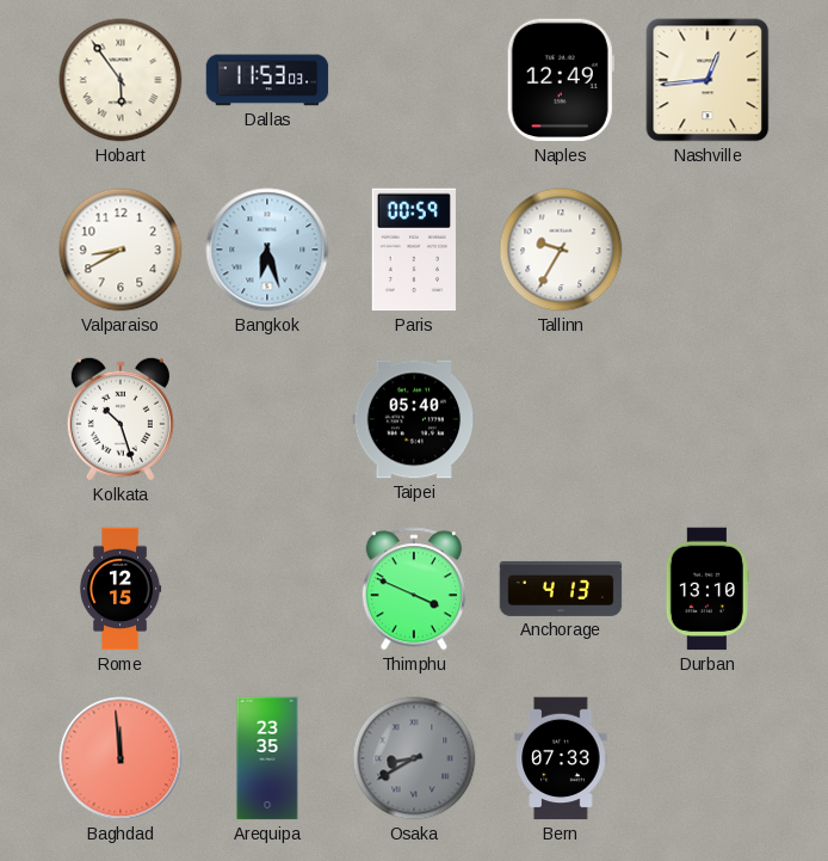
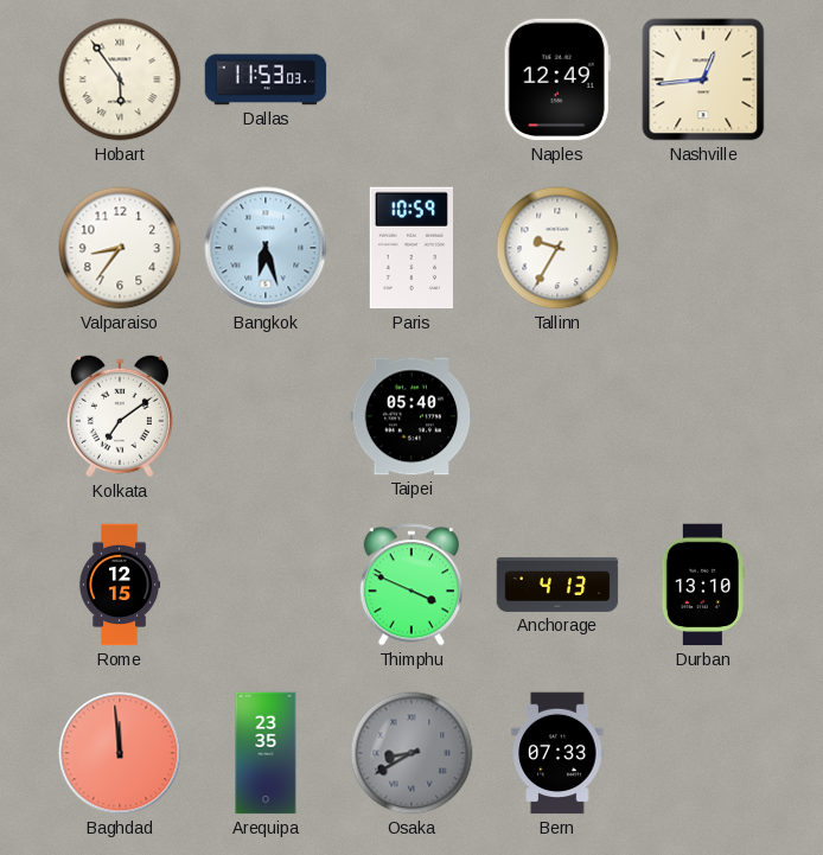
Valparaiso: 8:40 -> 8:36 (120, 248)
Paris: 00:59 -> 10:59 (411, 248)
Kolkata: 10:27 -> 7:09 (120, 416)
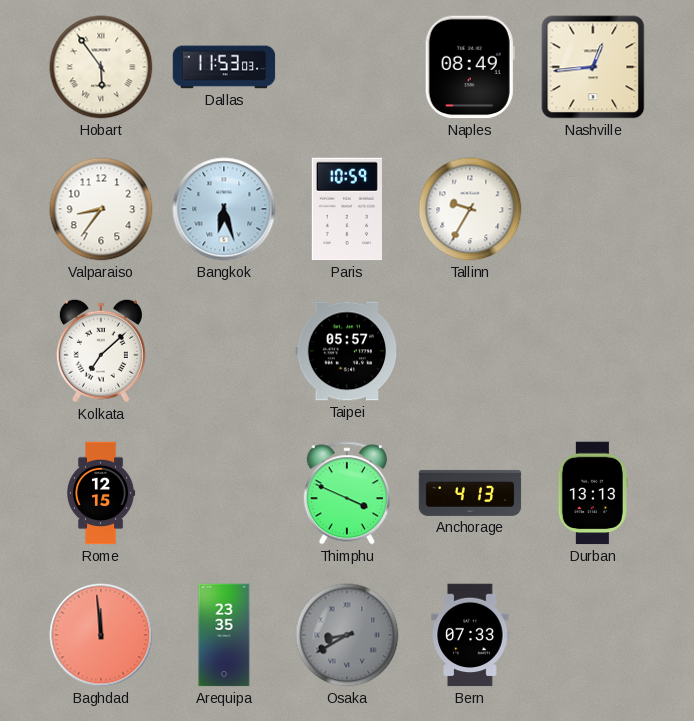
Naples: 12:49 -> 08:49 (470, 67)
Kolkata: 7:09 -> 7:08 (101, 351)
Taipei: 05:40 -> 05:57 (347, 351)
Durban: 13:10 -> 13:13 (593, 493)
